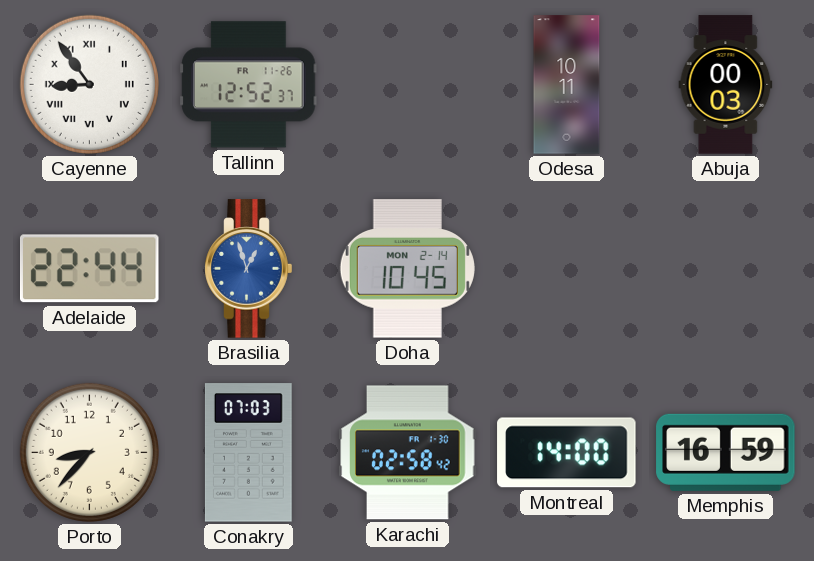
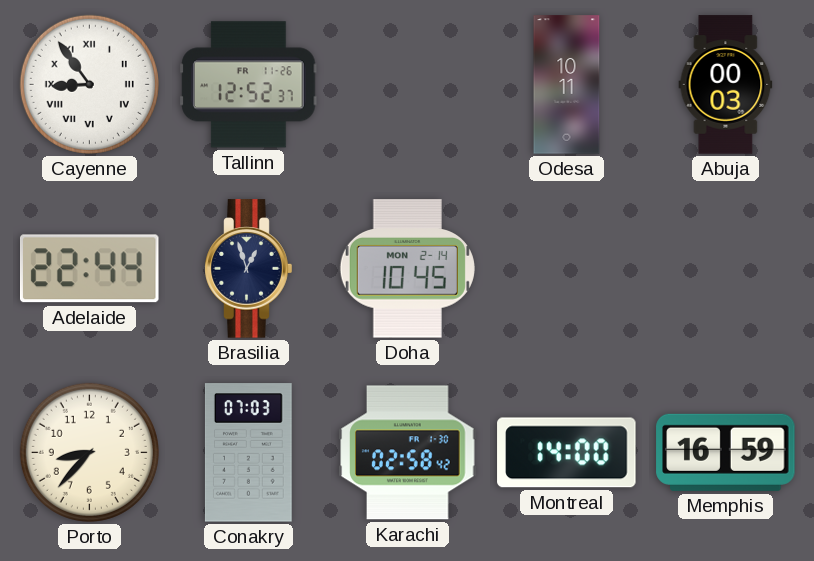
Brasilia dial: blue -> navy (249, 269)
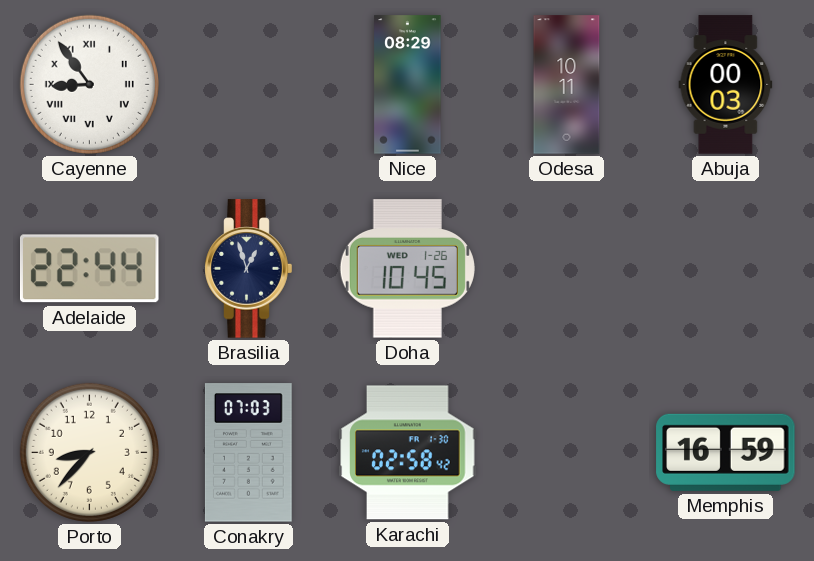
Tallinn: 12:52 -> none (249, 85)
Nice: none -> 08:29 (408, 85)
Doha date: MON 2-14 -> WED 1-26 (407, 269)
Montreal: 14:00 -> none (567, 453)
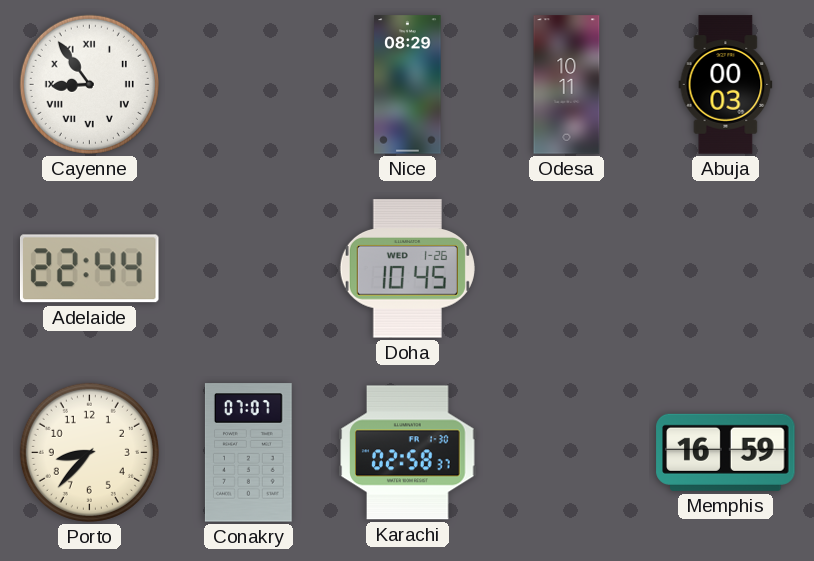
Brasilia: 12:57 -> none (249, 269)
Conakry: 07:03 -> 07:07 (248, 453)
Karachi: 02:58:42 -> 02:58:37 (408, 453)
